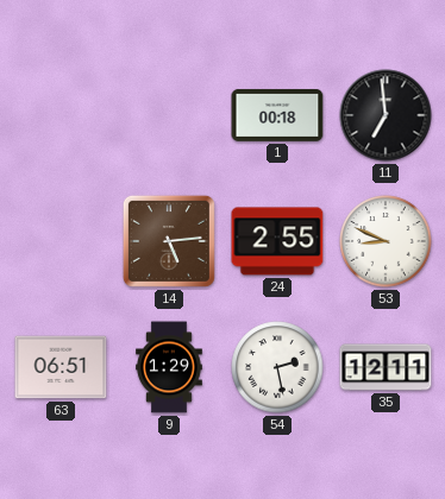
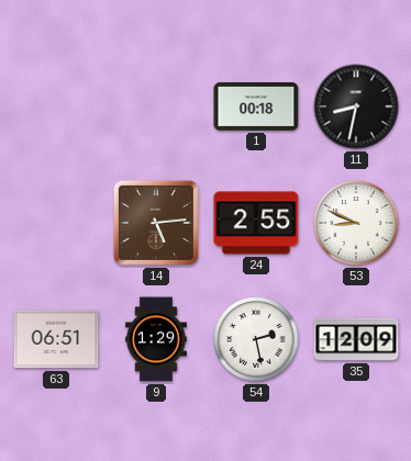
11: 6:59 -> 8:32 (356, 106)
35: 12:11 -> 12:09 (356, 339)
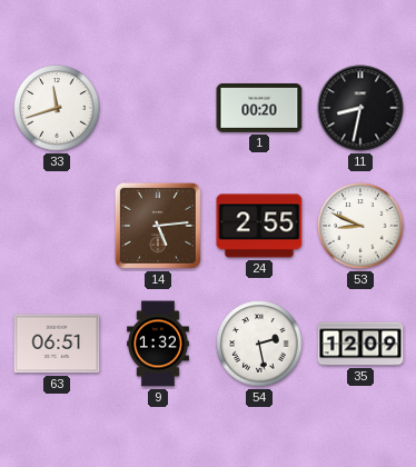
33: none -> 11:42 (57, 108)
1: 00:18 -> 00:20 (259, 108)
9: 1:29 -> 1:32 (159, 344)
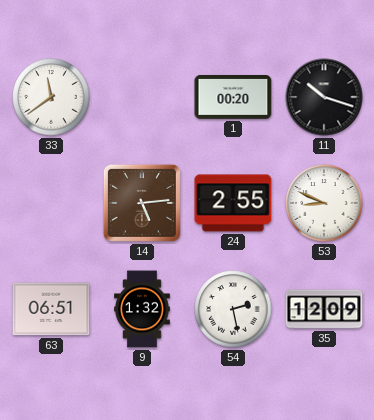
33: 11:42 -> 11:39 (51, 97)
11: 8:32 -> 10:18 (324, 97)
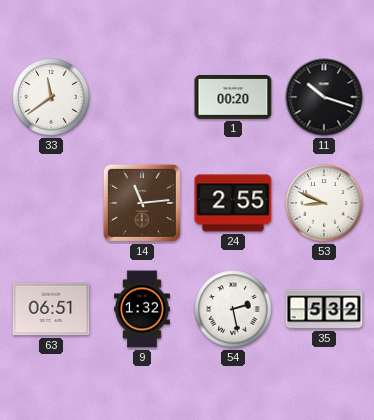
14: 5:14 -> 11:14 (142, 203)
35: 12:09 -> 5:32 (324, 309)
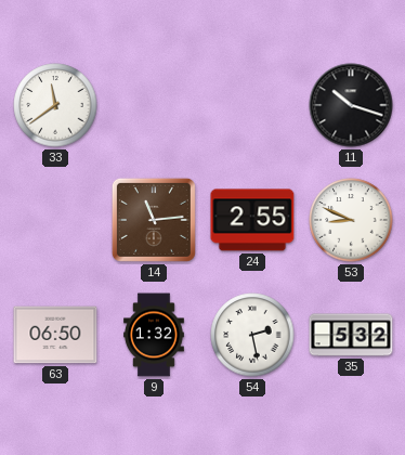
1: 00:20 -> none (233, 97)
63: 06:51 -> 06:50 (55, 335)
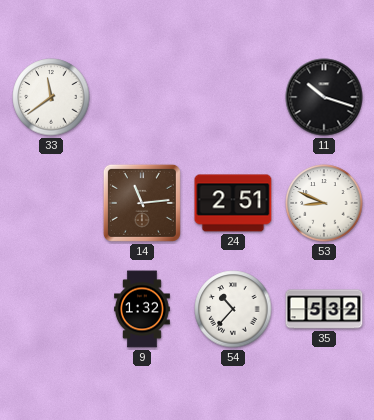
24: 2:55 -> 2:51 (233, 203)
63: 06:50 -> none (55, 335)
54: 2:28 -> 10:37 (233, 309)
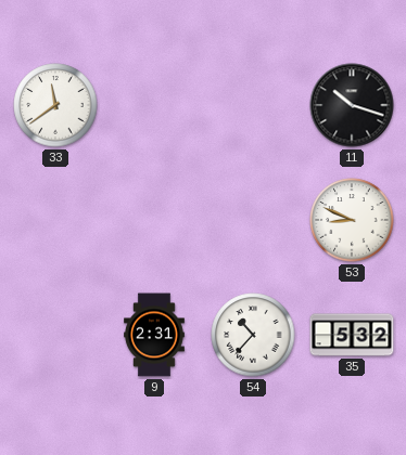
14: 11:14 -> none (142, 203)
24: 2:51 -> none (233, 203)
9: 1:32 -> 2:31 (155, 335)
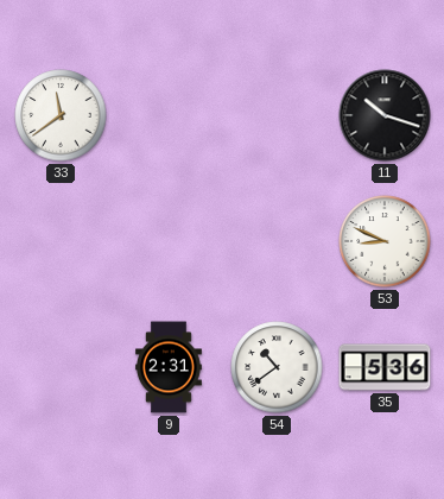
54: 10:37 -> 10:39 (277, 367)
35: 5:32 -> 5:36 (385, 367)
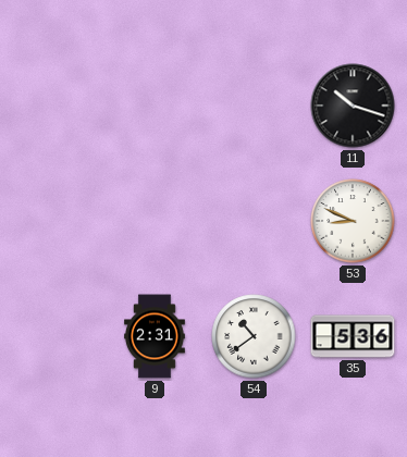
33: 11:39 -> none (61, 115)
